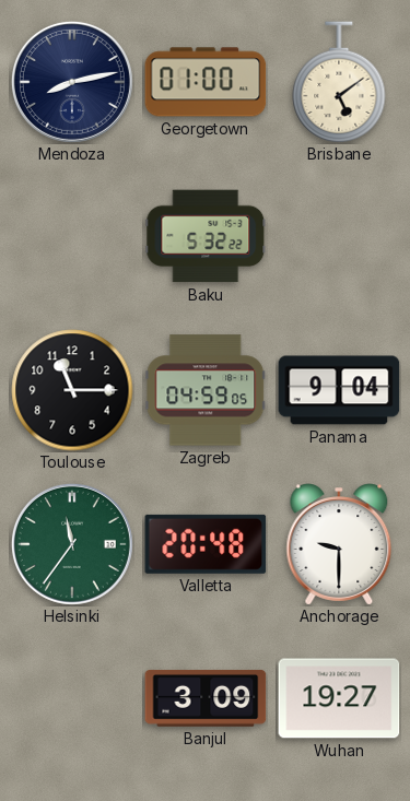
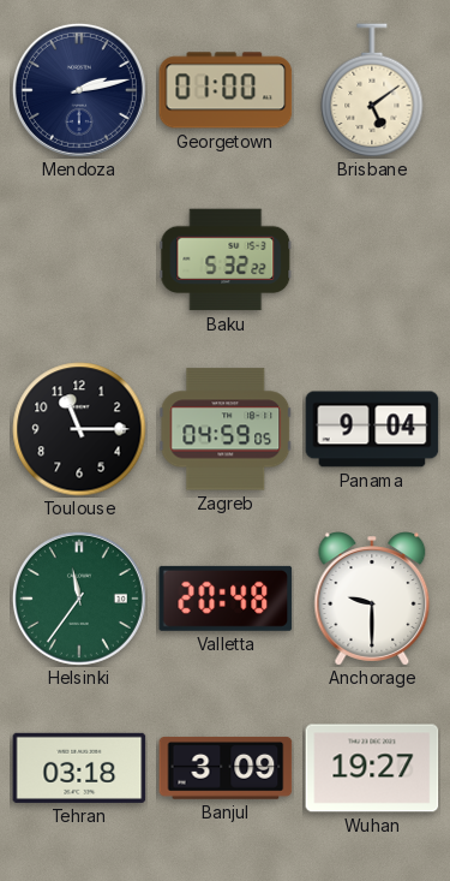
Mendoza: 8:13 -> 2:13 (79, 90)
Tehran: none -> 03:18 (79, 768)
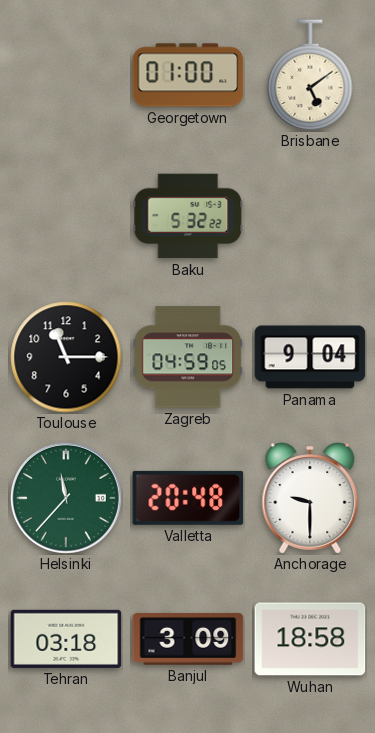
Mendoza: 2:13 -> none (79, 90)
Helsinki: 11:36 -> 11:37 (66, 498)
Wuhan: 19:27 -> 18:58 (310, 639)
